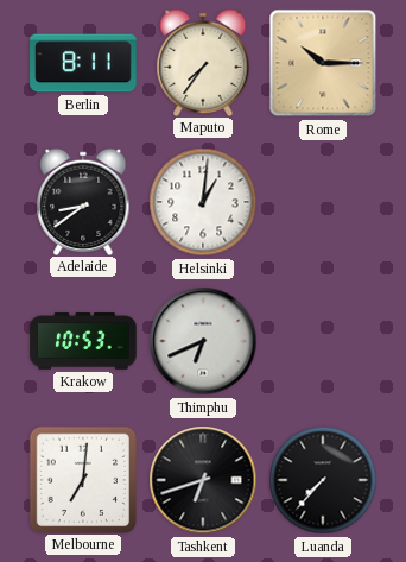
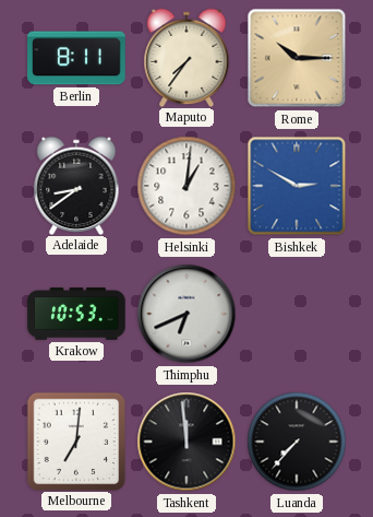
Bishkek: none -> 2:50 (297, 186)
Tashkent: 6:42 -> 11:59 (186, 442)
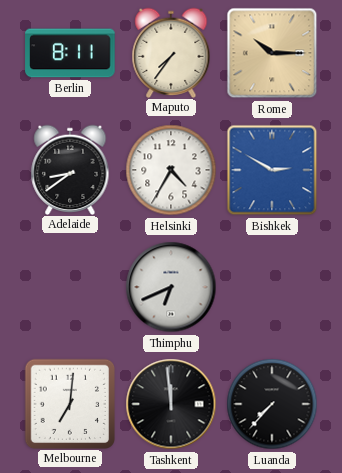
Helsinki: 1:01 -> 4:35 (171, 170)
Krakow: 10:53 -> none (76, 314)
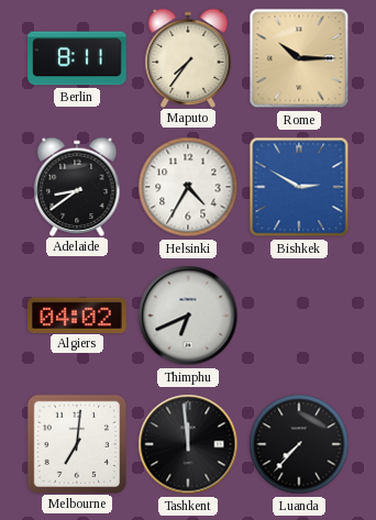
Algiers: none -> 04:02 (77, 314)
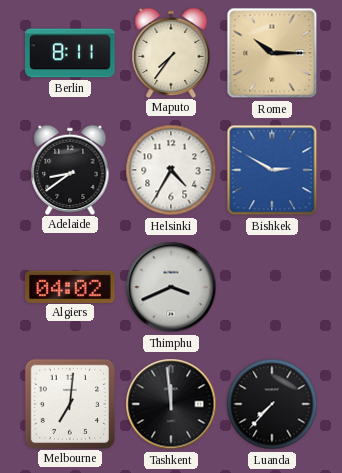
Thimphu: 6:41 -> 3:41 (171, 287)
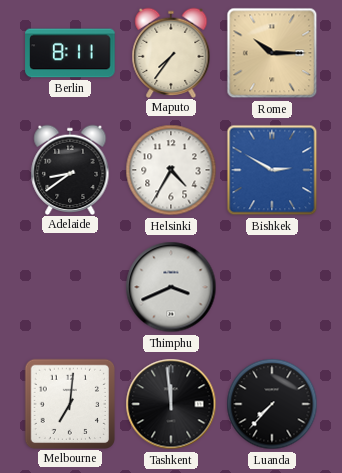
Algiers: 04:02 -> none (70, 286)
